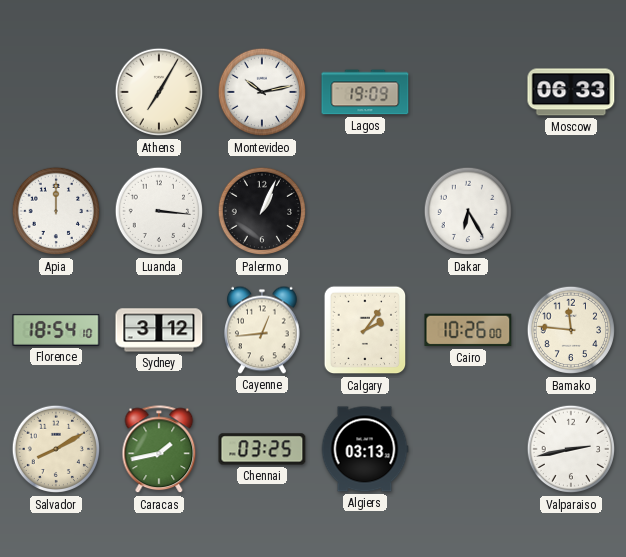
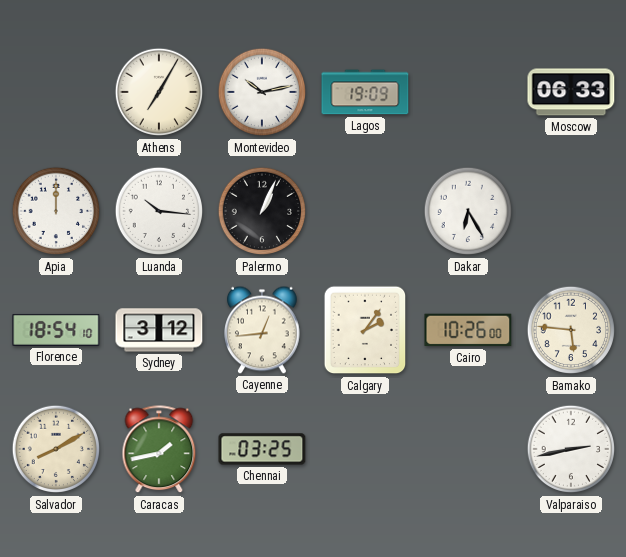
Luanda: 3:16 -> 10:16 (159, 211)
Bamako: 11:46 -> 5:46 (571, 330)
Algiers: 03:13 -> none (365, 449)
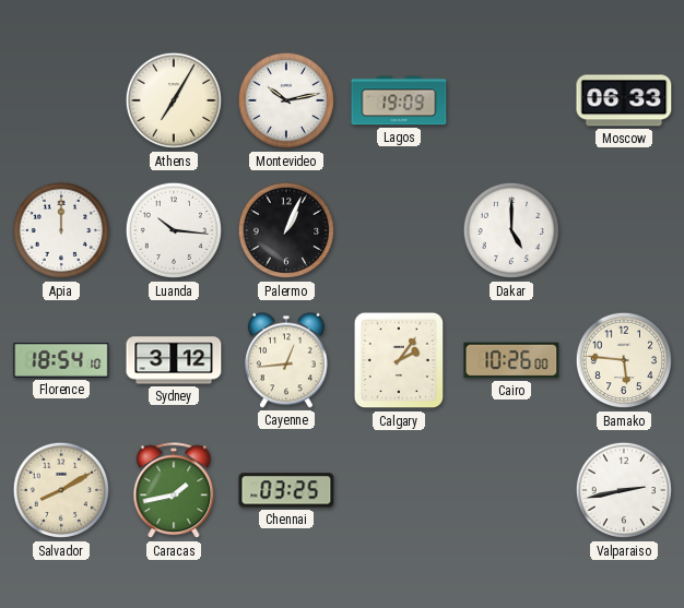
Dakar: 6:25 -> 5:00 (511, 230)
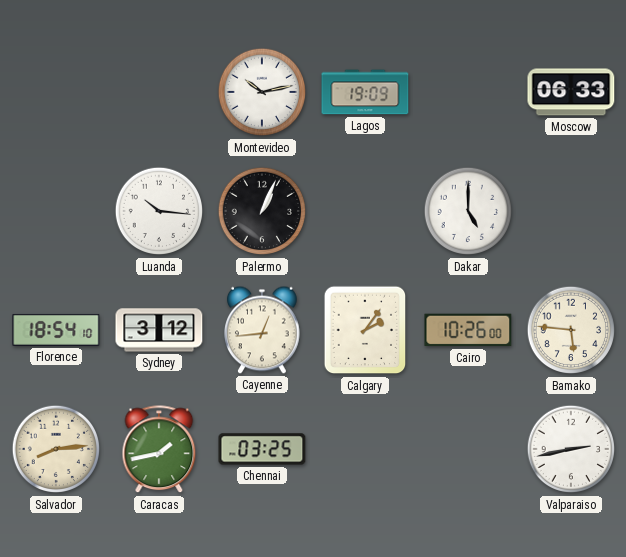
Athens: 7:05 -> none (174, 100)
Apia: 12:00 -> none (61, 230)
Salvador: 8:10 -> 8:14 (56, 449)
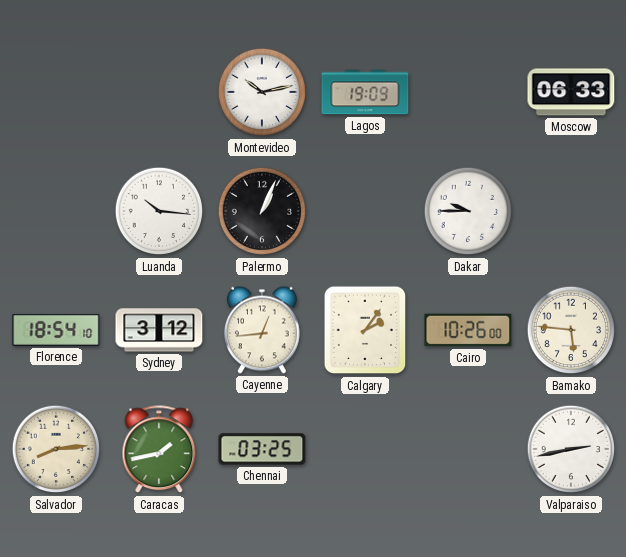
Dakar: 5:00 -> 9:45 (468, 211)
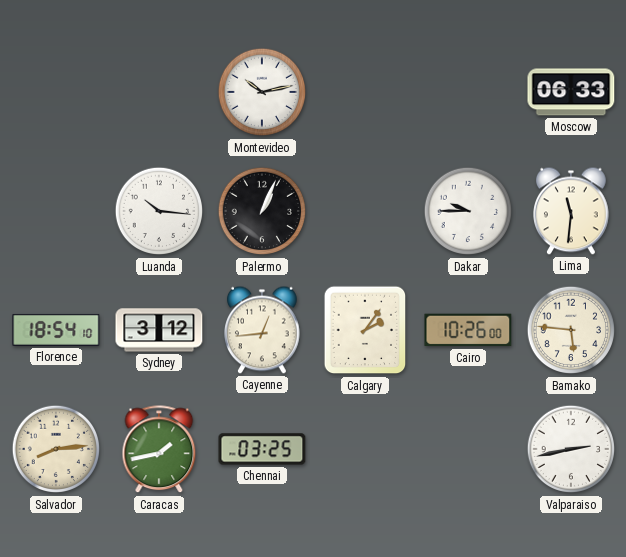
Lagos: 19:09 -> none (365, 92)
Lima: none -> 11:31 (572, 211)
